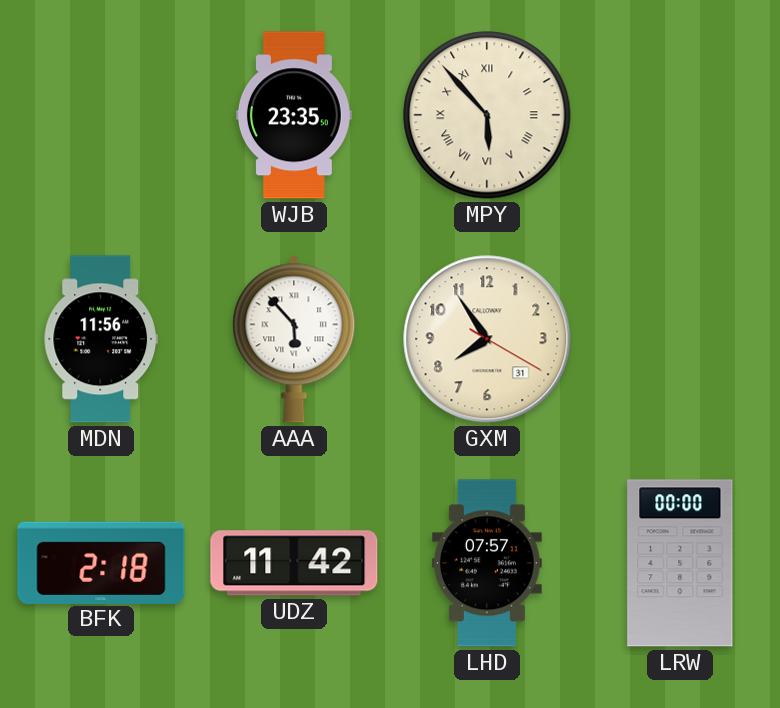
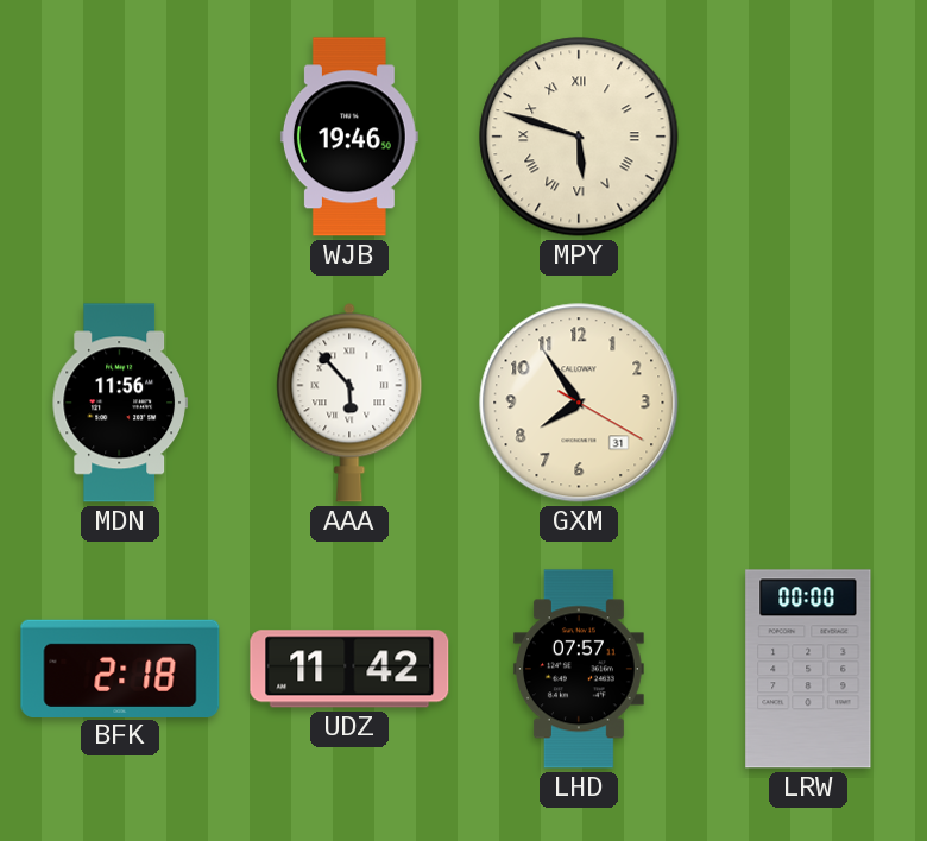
WJB: 23:35 -> 19:46 (349, 137)
MPY: 5:53 -> 5:48 (579, 137)
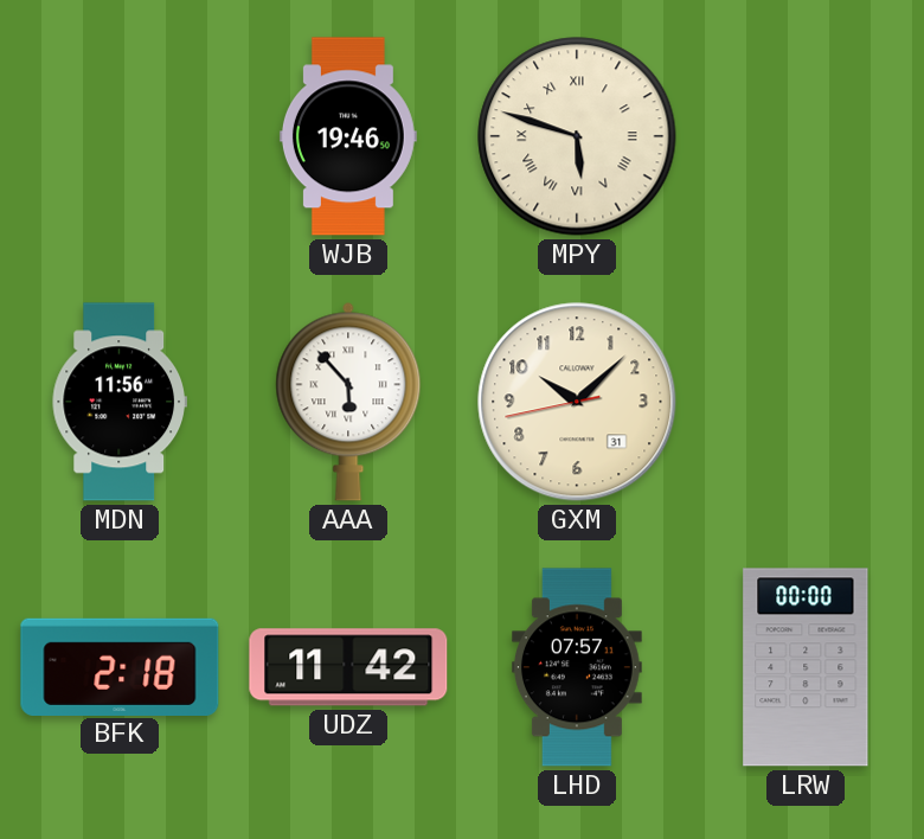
GXM: 7:54 -> 10:07 (577, 402)
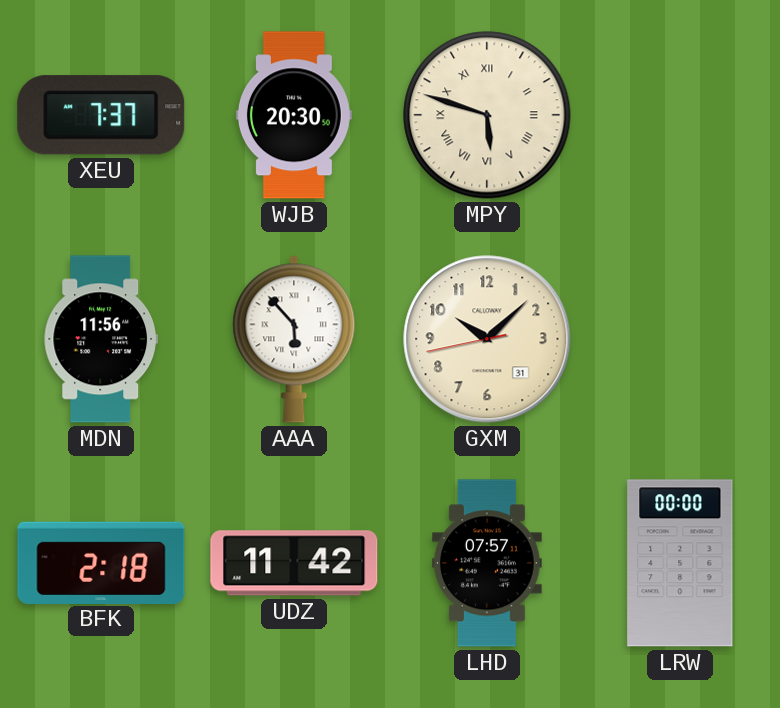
XEU: none -> 7:37 (101, 115)
WJB: 19:46 -> 20:30 (294, 115)
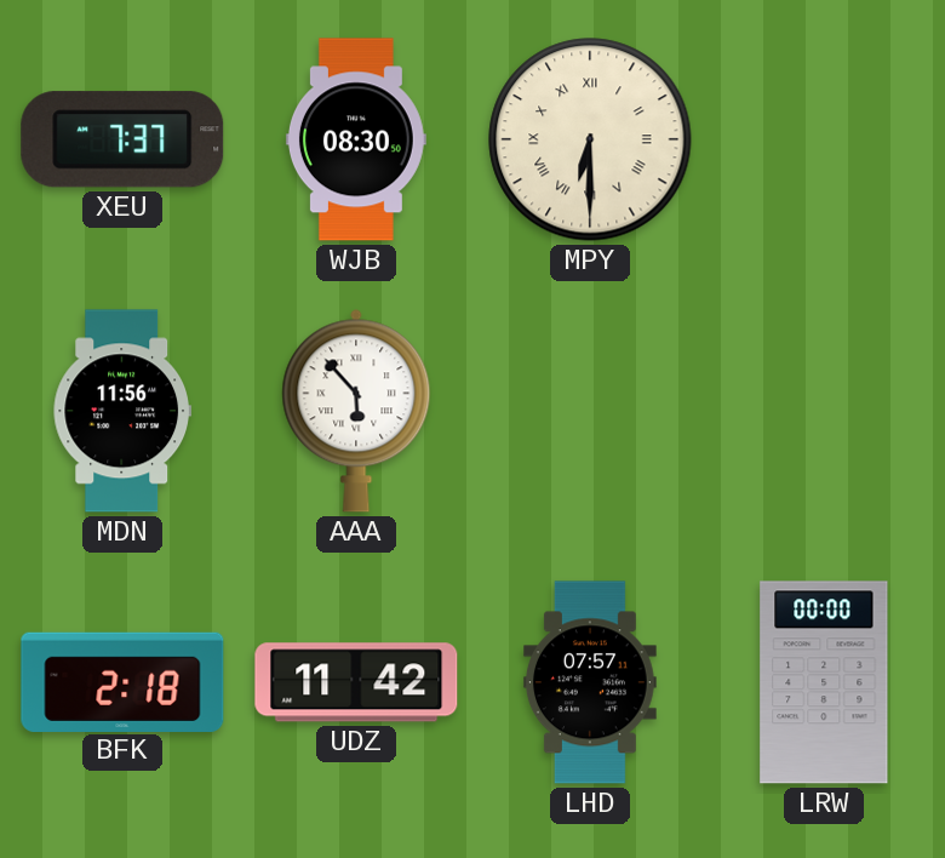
WJB: 20:30 -> 08:30 (356, 139)
MPY: 5:48 -> 6:30 (590, 139)
GXM: 10:07 -> none (487, 339)
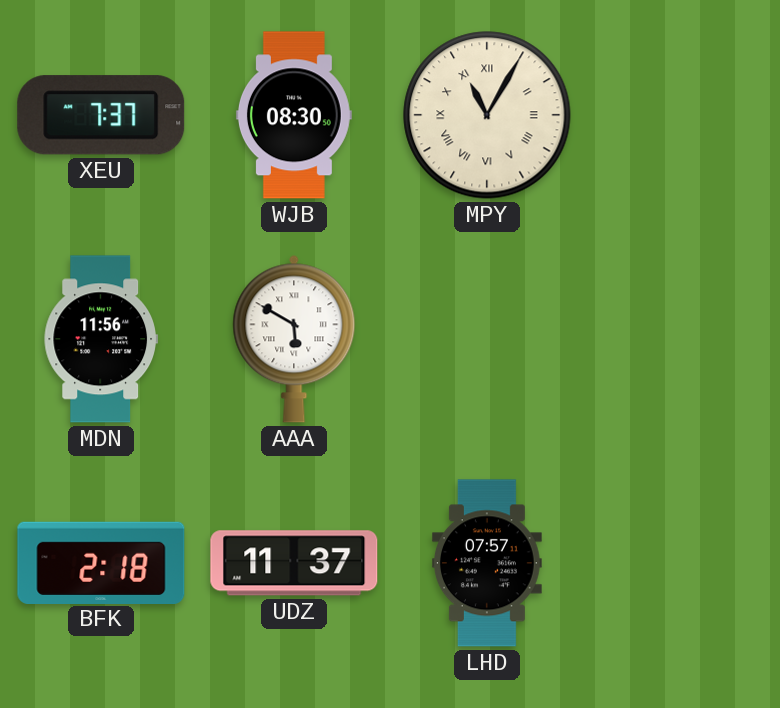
MPY: 6:30 -> 11:05 (487, 115)
AAA: 5:53 -> 5:50 (294, 339)
UDZ: 11:42 -> 11:37 (294, 563)
LRW: 00:00 -> none (824, 682)
